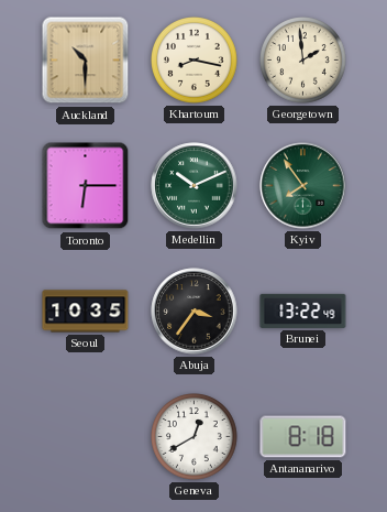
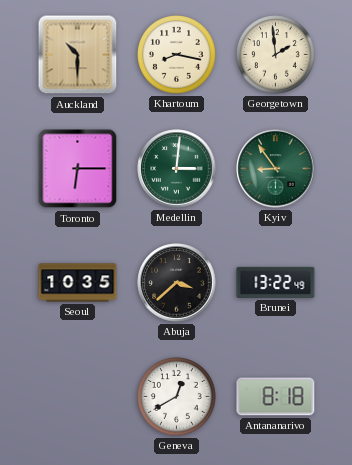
Medellin: 10:11 -> 3:01 (177, 169)
Kyiv: 7:54 -> 8:54 (276, 169)
Abuja: 3:36 -> 3:38 (177, 283)
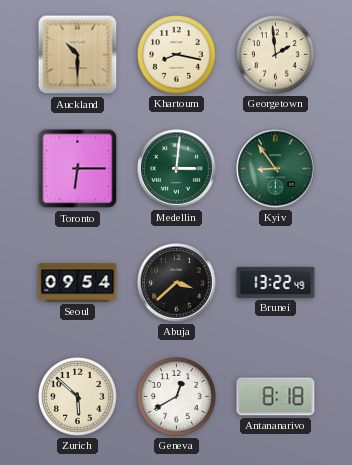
Seoul: 10:35 -> 09:54 (78, 283)
Zurich: none -> 5:52 (78, 397)
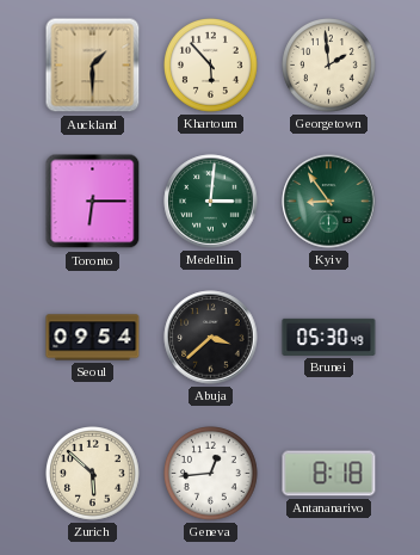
Auckland: 10:30 -> 1:30 (93, 66)
Khartoum: 8:17 -> 5:53 (211, 66)
Brunei: 13:22 -> 05:30 (329, 337)
Geneva: 12:40 -> 12:44 (211, 474)
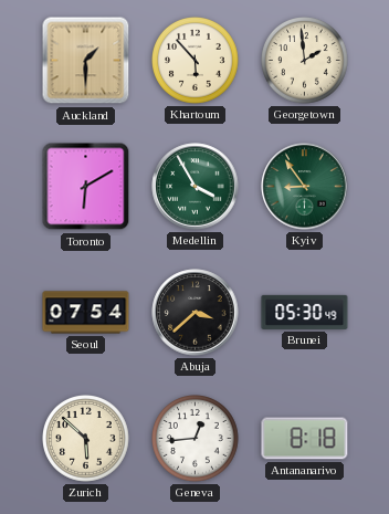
Toronto: 6:15 -> 6:10 (86, 187)
Medellin: 3:01 -> 3:55 (196, 187)
Seoul: 09:54 -> 07:54 (86, 313)
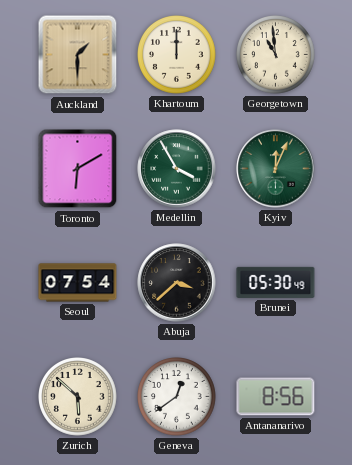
Khartoum: 5:53 -> 12:00 (177, 55)
Georgetown: 1:59 -> 10:59 (276, 55)
Kyiv: 8:54 -> 12:04 (276, 169)
Geneva: 12:44 -> 12:39 (177, 397)
Antananarivo: 8:18 -> 8:56 (276, 397)
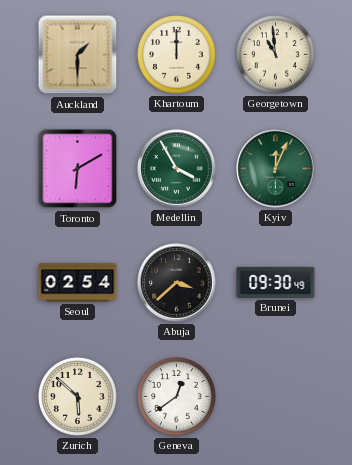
Seoul: 07:54 -> 02:54 (78, 283)
Brunei: 05:30 -> 09:30 (276, 282)
Antananarivo: 8:56 -> none (276, 397)
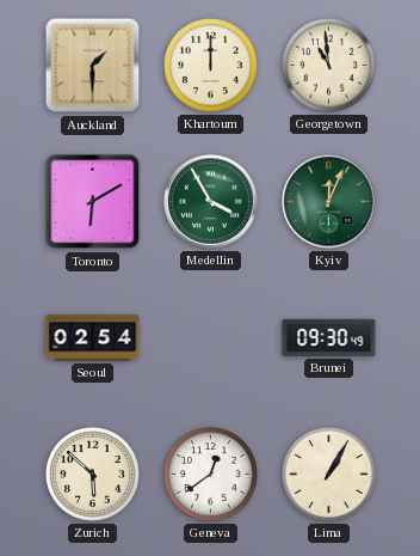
Abuja: 3:38 -> none (177, 283)
Lima: none -> 1:05 (329, 475)
